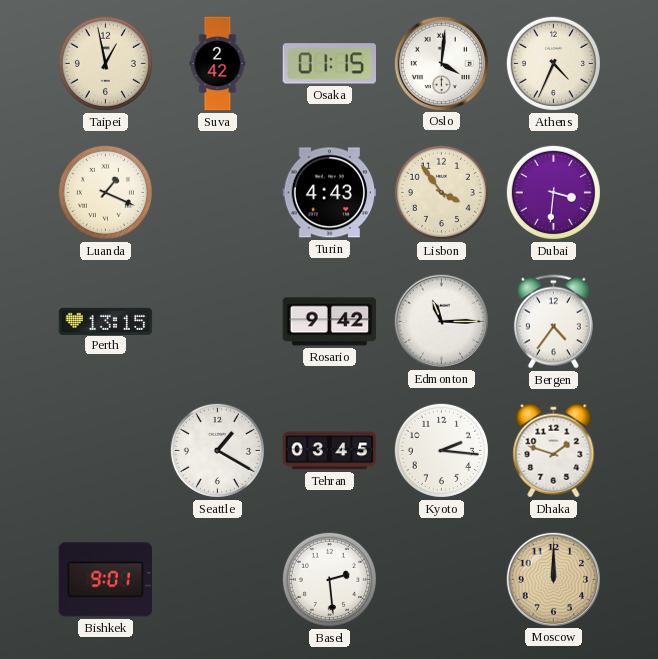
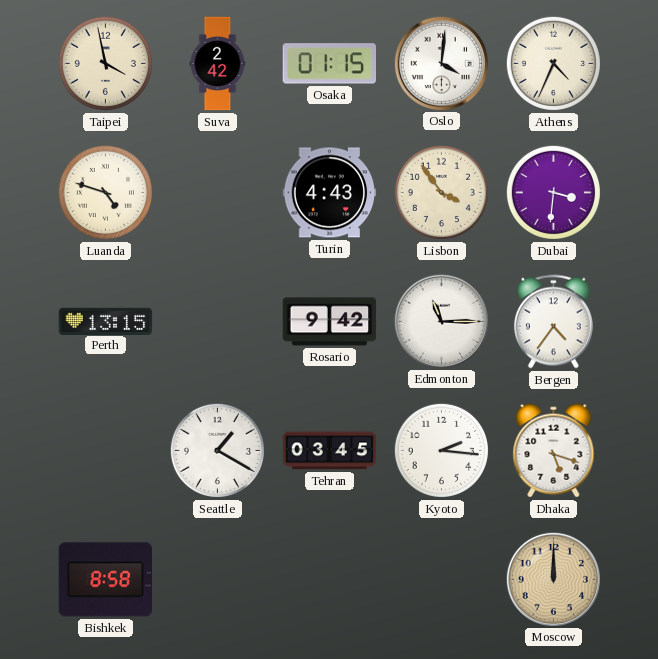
Taipei: 12:58 -> 3:58 (105, 63)
Luanda: 1:19 -> 4:48 (105, 192)
Dhaka: 1:48 -> 5:18 (554, 451)
Bishkek: 9:01 -> 8:58 (105, 580)
Basel: 2:29 -> none (329, 579)
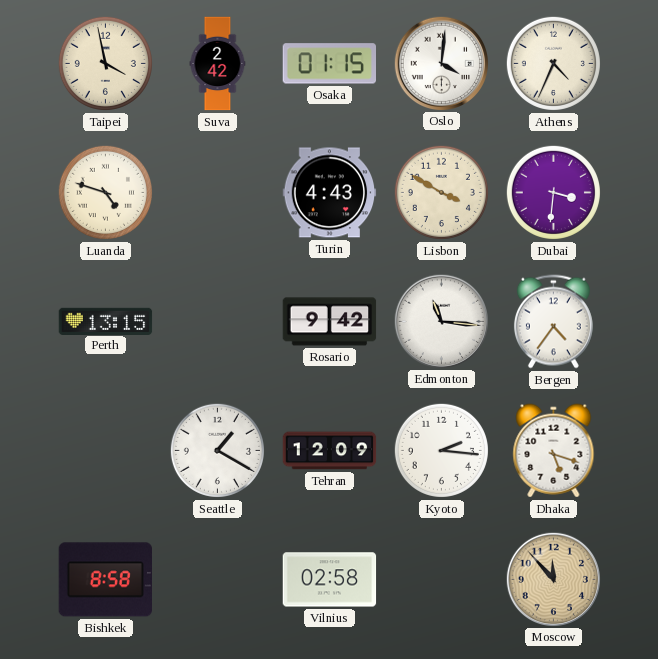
Lisbon: 3:54 -> 3:50 (441, 192)
Edmonton: 11:15 -> 11:16 (441, 321)
Tehran: 03:45 -> 12:09 (330, 451)
Vilnius: none -> 02:58 (330, 580)
Moscow: 12:00 -> 11:53 (553, 579)
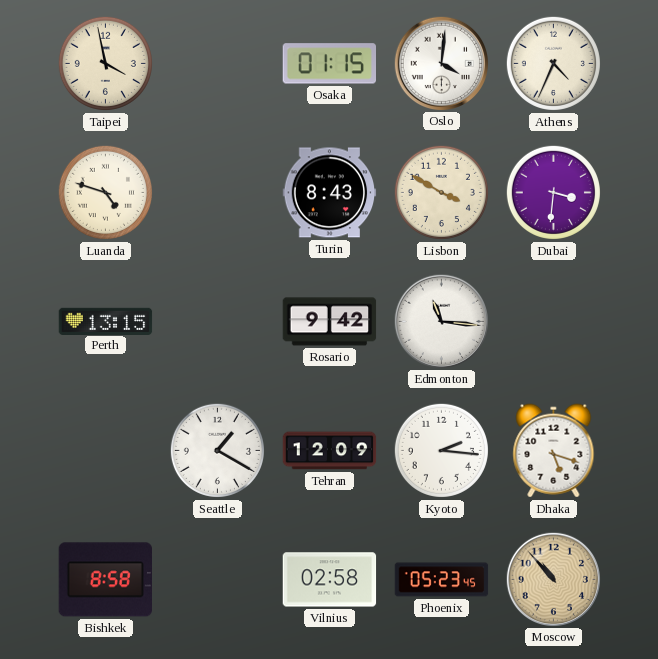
Suva: 2:42 -> none (218, 64)
Turin: 4:43 -> 8:43 (330, 193)
Bergen: 4:36 -> none (553, 322)
Phoenix: none -> 05:23 (442, 580)
Moscow: 11:53 -> 10:53 (553, 579)
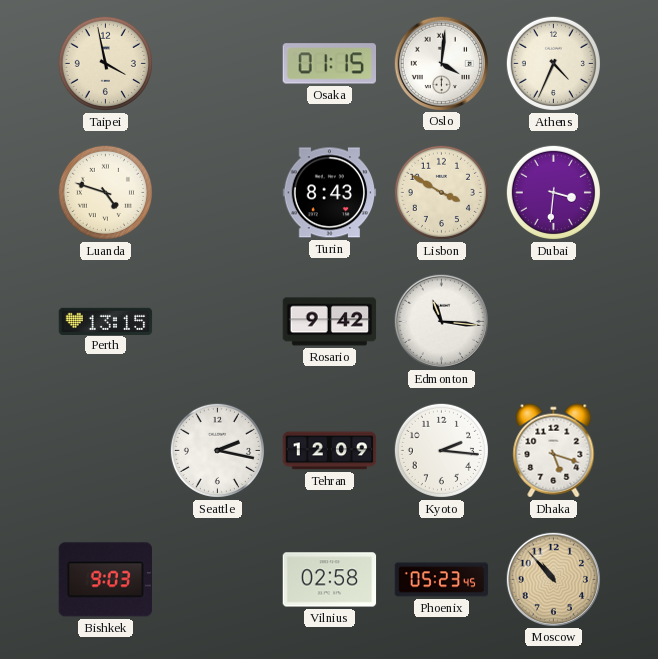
Seattle: 1:20 -> 2:17 (217, 450)
Bishkek: 8:58 -> 9:03 (105, 580)
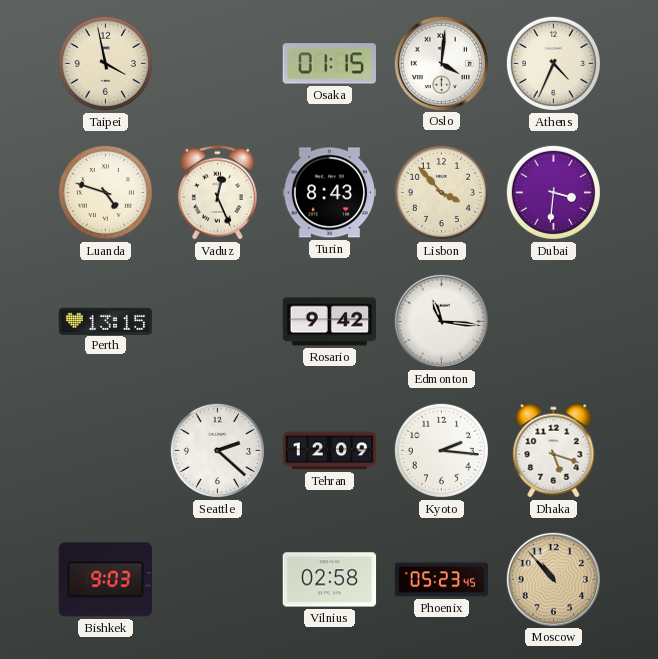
Vaduz: none -> 12:26 (217, 193)
Lisbon: 3:50 -> 3:53 (441, 192)
Seattle: 2:17 -> 2:22 (217, 450)
